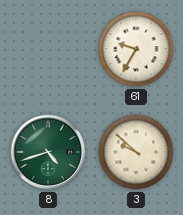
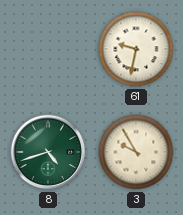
61: 9:35 -> 9:32 (136, 49)
3: 9:52 -> 9:55 (136, 152)
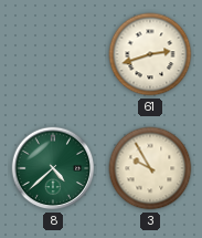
61: 9:32 -> 2:42 (150, 54)
8: 4:42 -> 4:38 (53, 168)
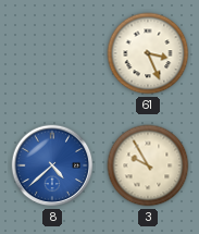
61: 2:42 -> 3:26 (148, 53)
8 dial: green -> blue (52, 165)
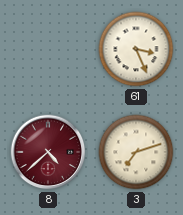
8 dial: blue -> burgundy (48, 152)
3: 9:55 -> 7:12 (136, 152)
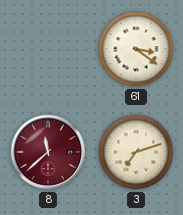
61: 3:26 -> 3:21 (136, 49)
8: 4:38 -> 11:38 (48, 152)
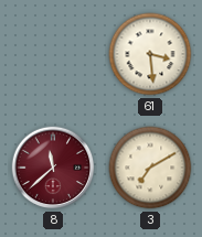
61: 3:21 -> 3:29 (150, 54)
3: 7:12 -> 7:10 (150, 168)
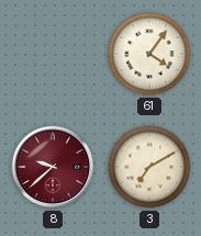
61: 3:29 -> 4:06 (149, 54)
8: 11:38 -> 9:38 (53, 167)
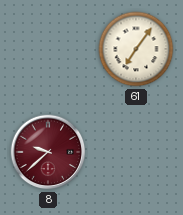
61: 4:06 -> 7:06 (136, 49)
3: 7:10 -> none (149, 167)
